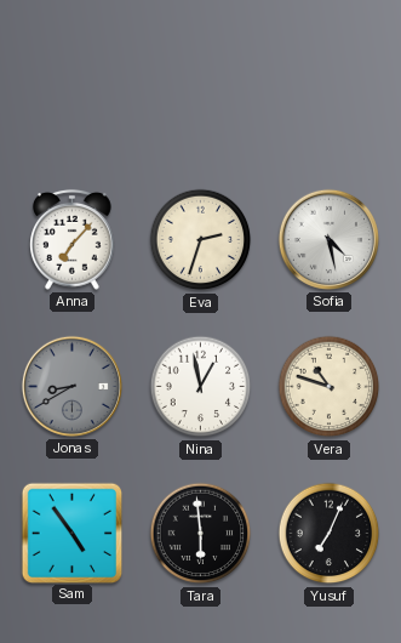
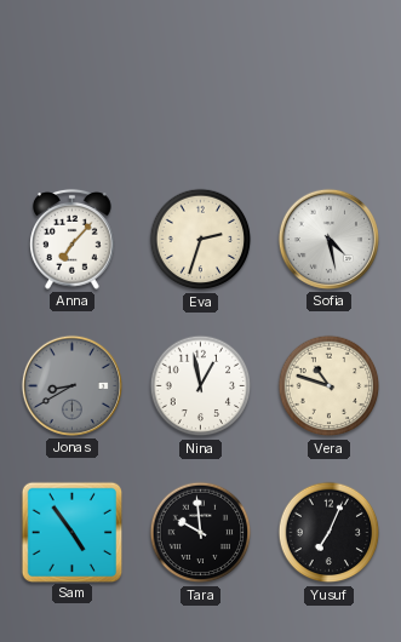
Tara: 5:59 -> 9:59 (201, 533)
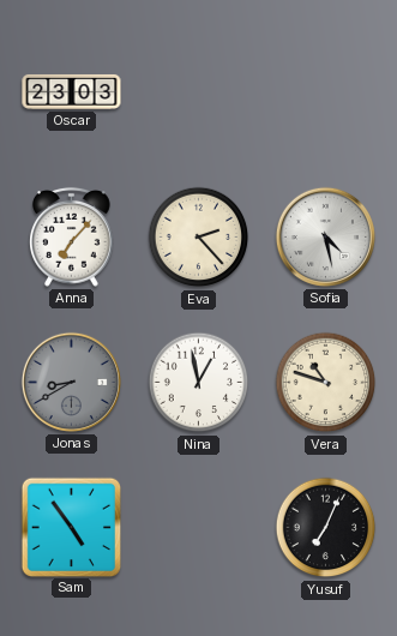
Oscar: none -> 23:03 (72, 91)
Eva: 2:33 -> 2:23 (199, 238)
Tara: 9:59 -> none (201, 533)
